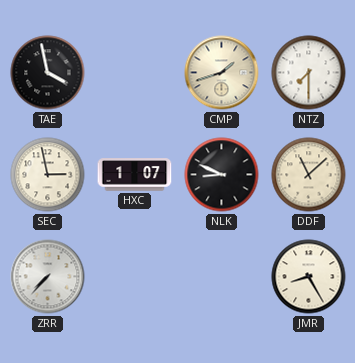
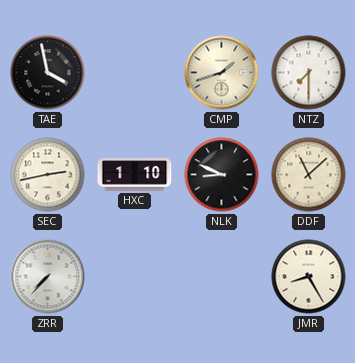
SEC: 2:58 -> 2:43 (48, 175)
HXC: 1:07 -> 1:10 (135, 175)
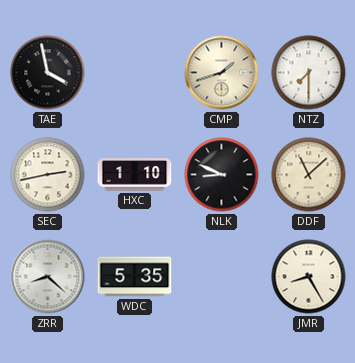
ZRR: 7:37 -> 8:22 (48, 277)
WDC: none -> 5:35 (135, 277)
